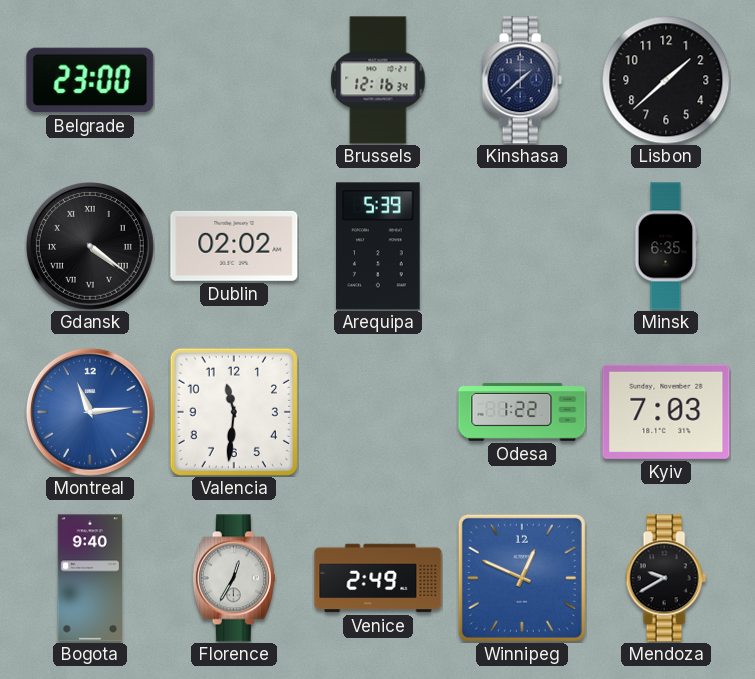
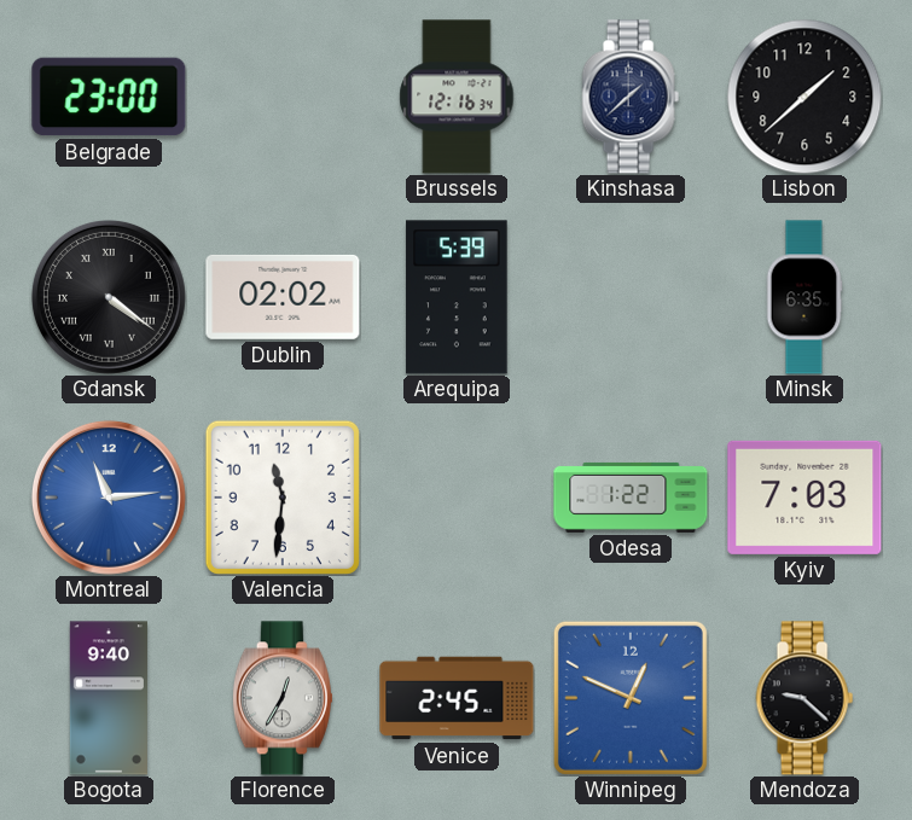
Venice: 2:49 -> 2:45 (457, 698)
Mendoza: 9:40 -> 9:22 (804, 698)
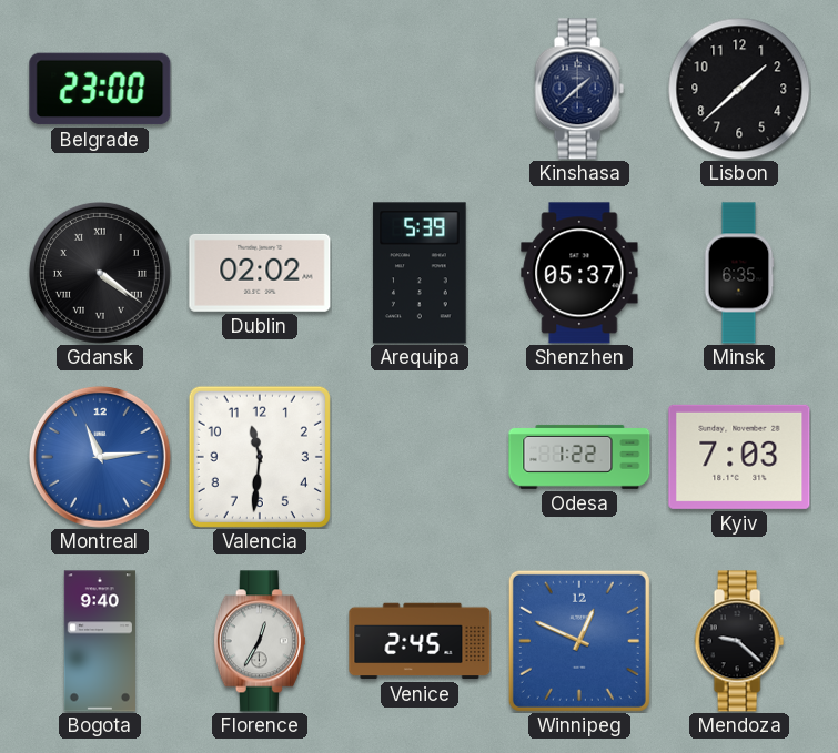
Brussels: 12:16 -> none (457, 97)
Shenzhen: none -> 05:37 (579, 273)
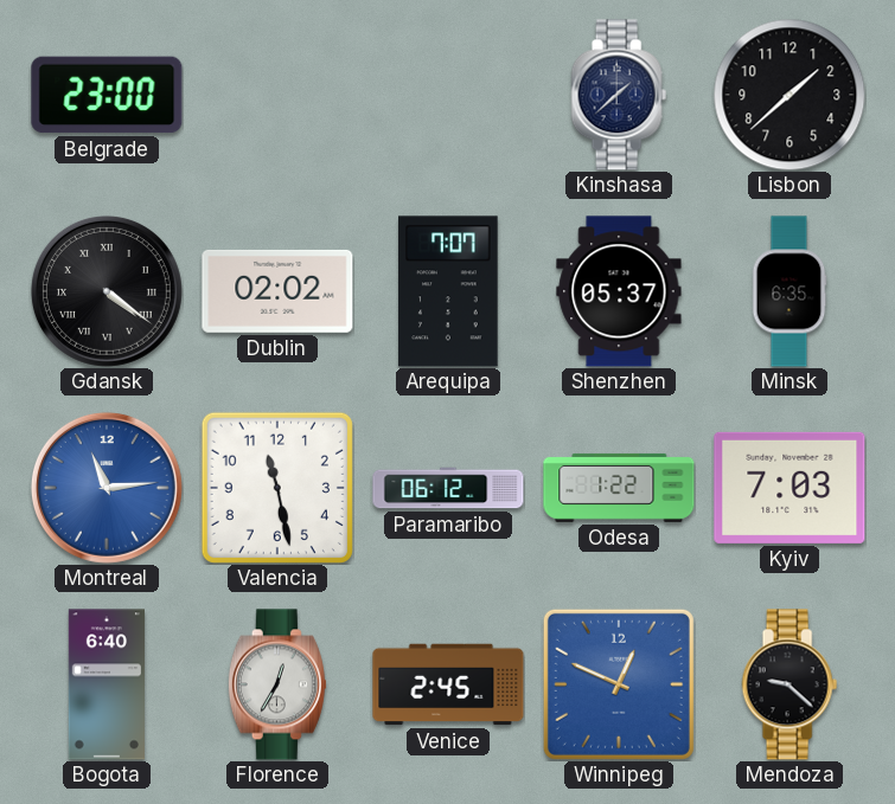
Arequipa: 5:39 -> 7:07 (448, 291)
Valencia: 11:31 -> 11:28 (277, 488)
Paramaribo: none -> 06:12 (448, 488)
Bogota: 9:40 -> 6:40 (107, 684)
